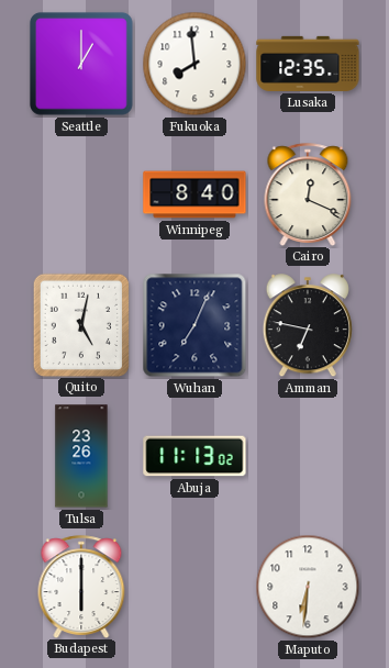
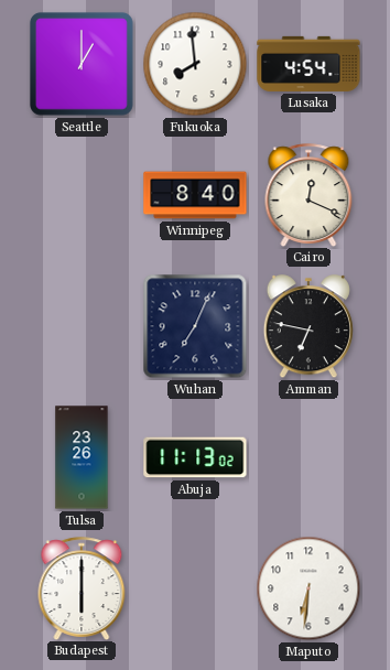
Lusaka: 12:35 -> 4:54 (308, 64)
Quito: 5:02 -> none (80, 324)
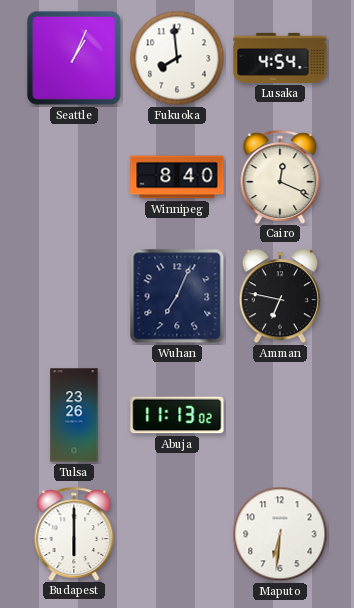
Seattle: 1:00 -> 1:04 (74, 58)
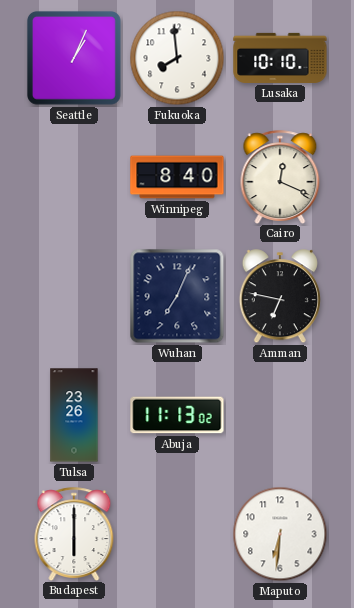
Lusaka: 4:54 -> 10:10 (280, 58)
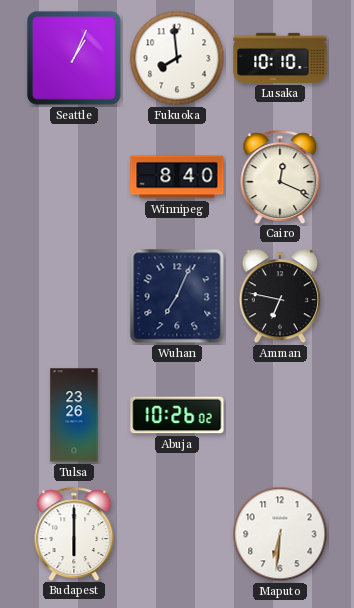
Abuja: 11:13 -> 10:26 (177, 415)
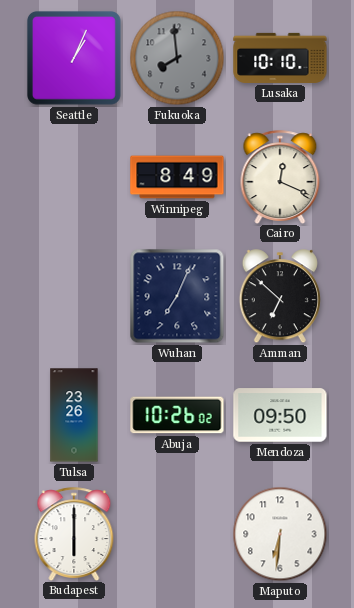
Fukuoka dial: white -> grey (177, 58)
Winnipeg: 8:40 -> 8:49 (177, 177)
Amman: 6:47 -> 6:52 (280, 297)
Mendoza: none -> 09:50 (280, 415)
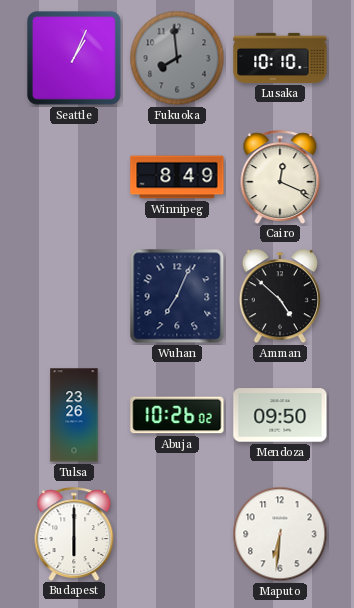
Amman: 6:52 -> 4:52 (280, 297)
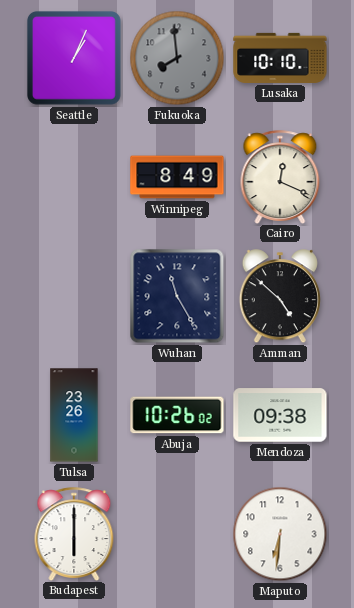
Wuhan: 7:04 -> 11:25 (177, 296)
Mendoza: 09:50 -> 09:38 (280, 415)
